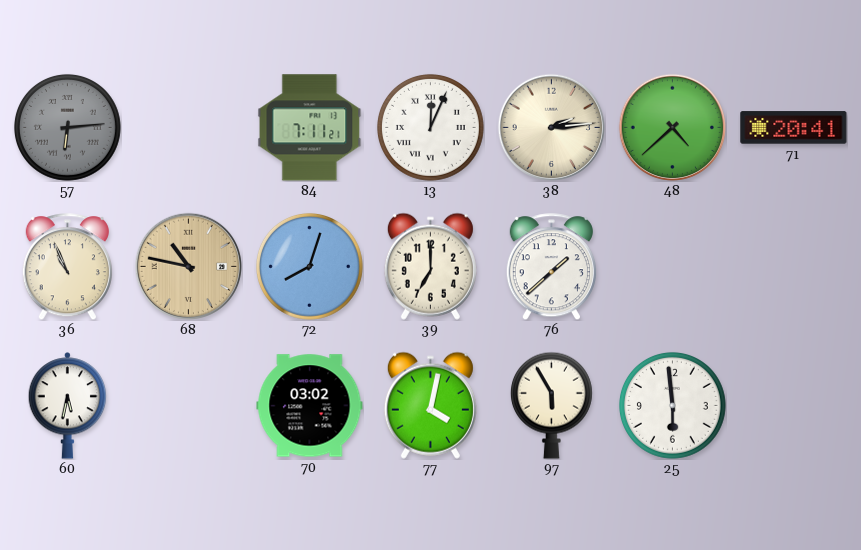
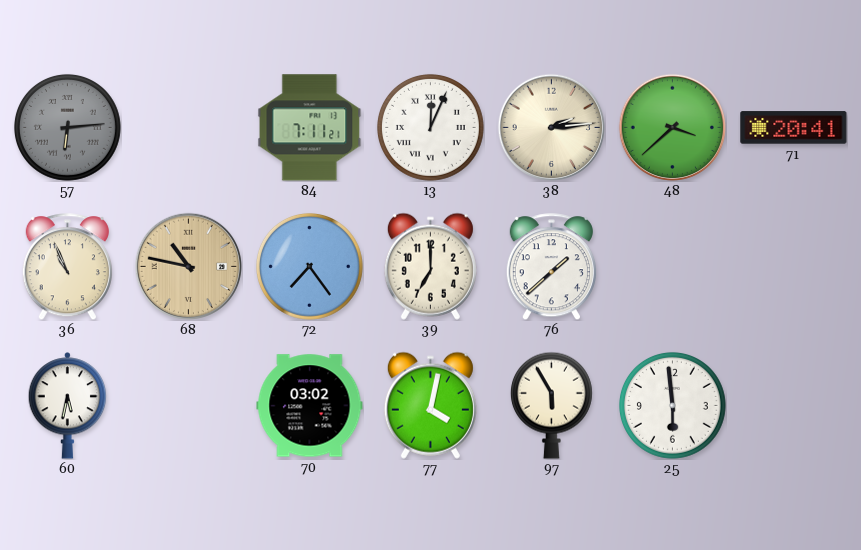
48: 4:38 -> 3:38 (672, 127)
72: 8:03 -> 7:24 (309, 266)
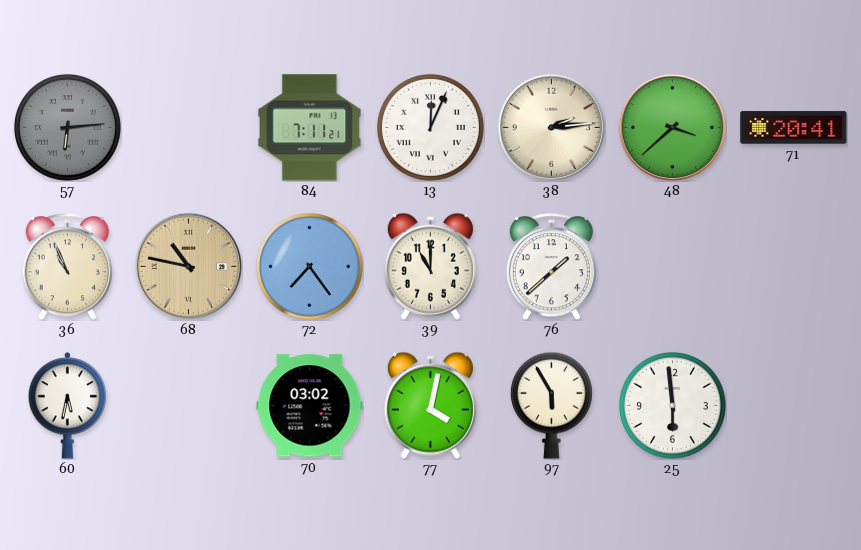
39: 7:00 -> 11:00 (430, 266)
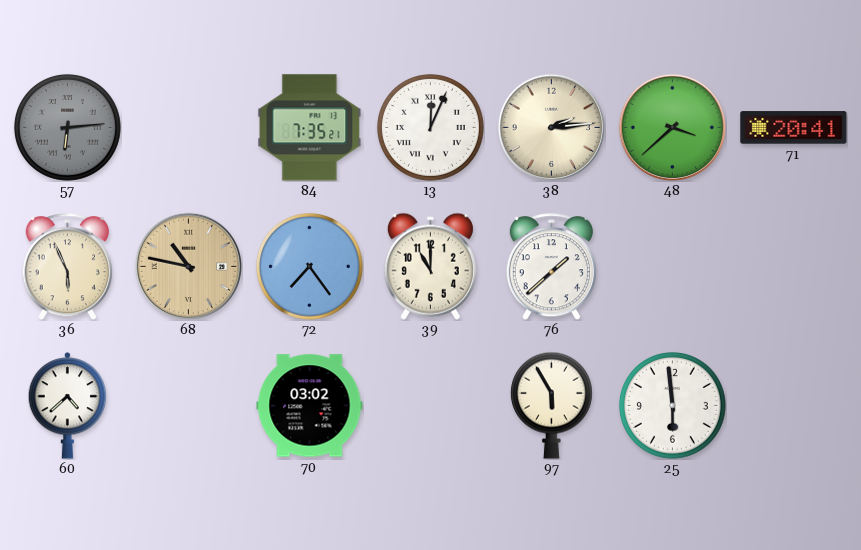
84: 7:11 -> 7:35 (310, 128)
36: 10:56 -> 5:56 (67, 267)
60: 5:32 -> 4:38 (68, 406)
77: 4:02 -> none (430, 405)
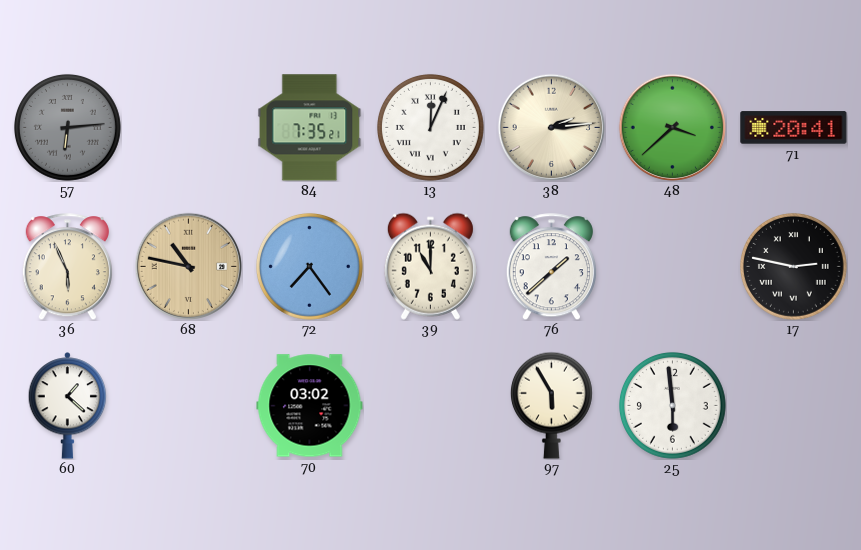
17: none -> 2:47 (793, 266)
60: 4:38 -> 1:22 (68, 406)
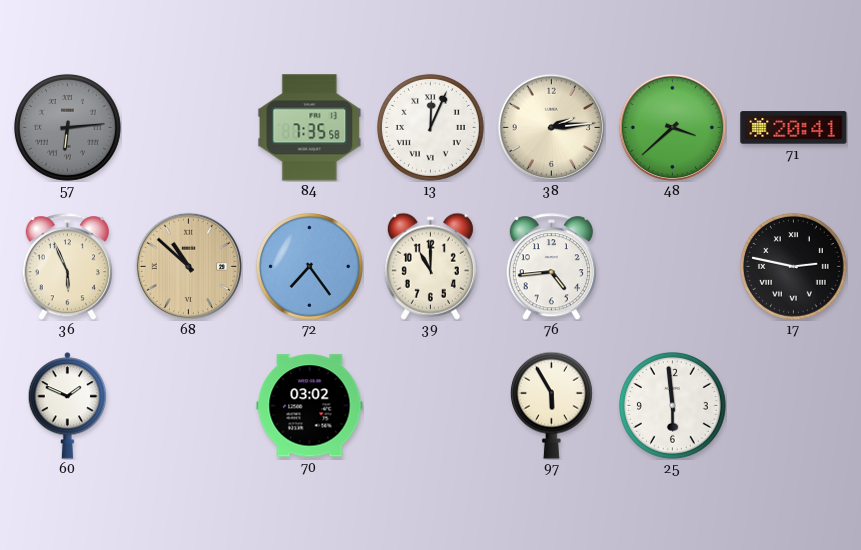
84: 7:35:21 -> 7:35:58 (310, 128)
68: 10:47 -> 10:52 (188, 266)
76: 1:38 -> 4:44 (551, 267)
60: 1:22 -> 1:49 (68, 406)
